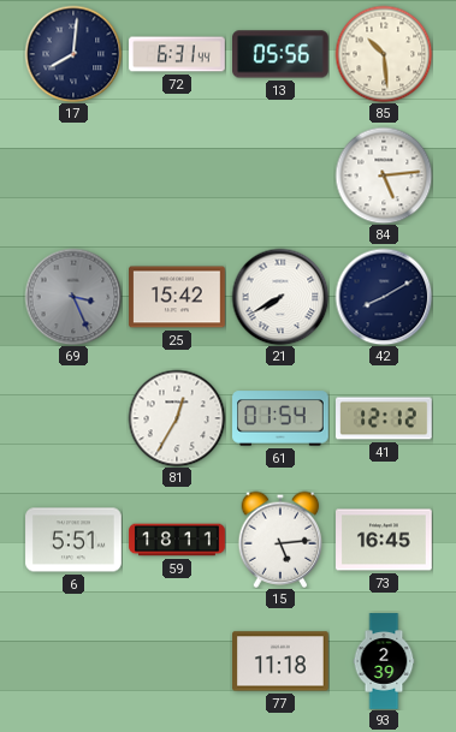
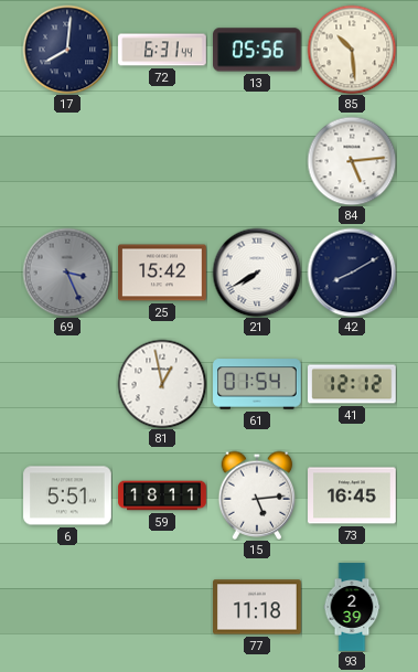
81: 12:35 -> 12:58 (162, 384)
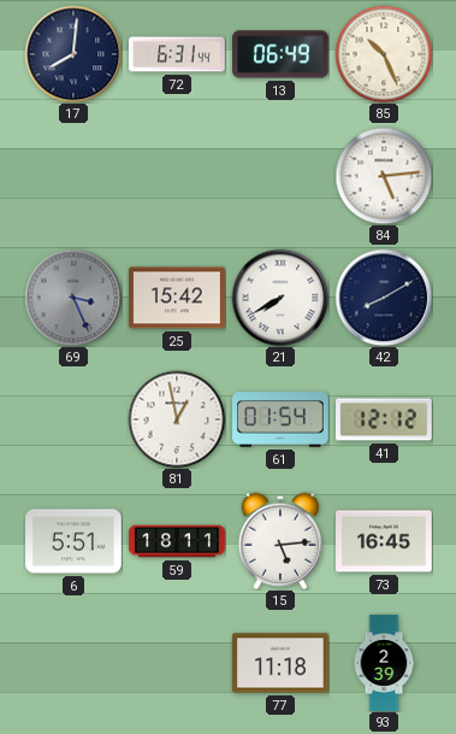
13: 05:56 -> 06:49 (282, 54)
85: 10:29 -> 10:26 (384, 54)
